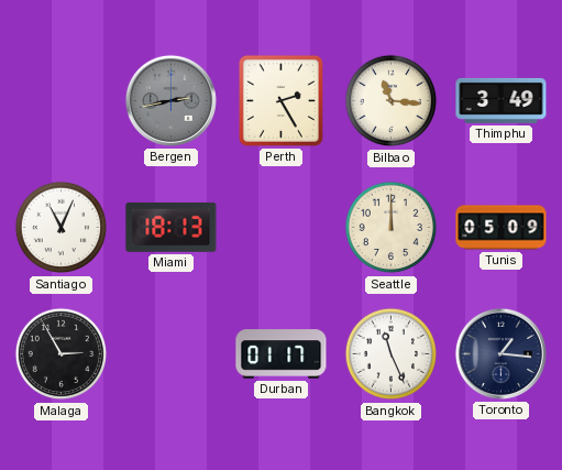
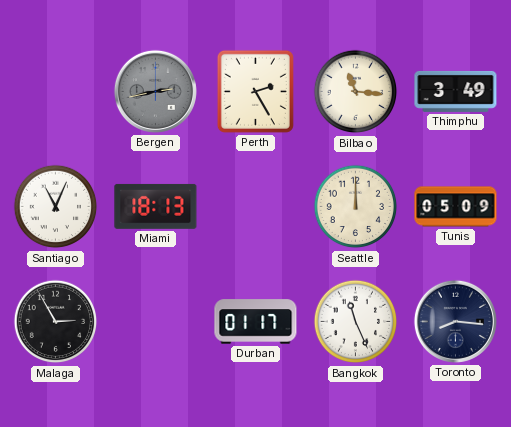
Toronto: 1:16 -> 8:16 (455, 321)
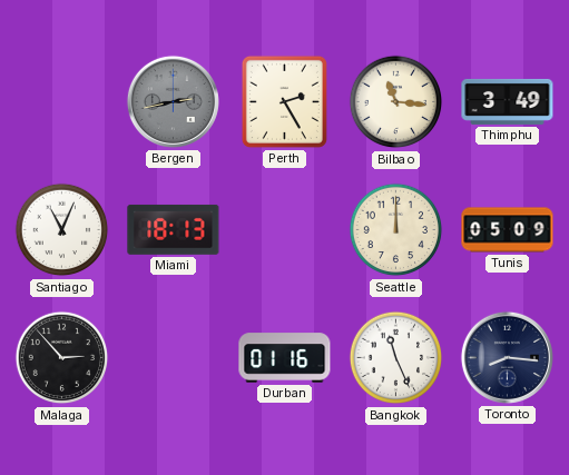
Malaga: 2:55 -> 2:53 (62, 358)
Durban: 01:17 -> 01:16 (285, 358)
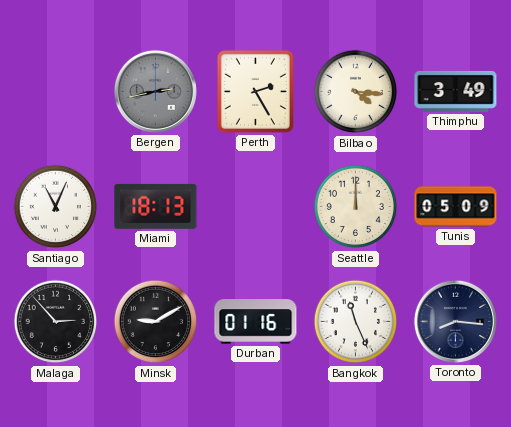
Bilbao: 11:16 -> 4:16 (356, 92)
Minsk: none -> 9:10 (156, 322)
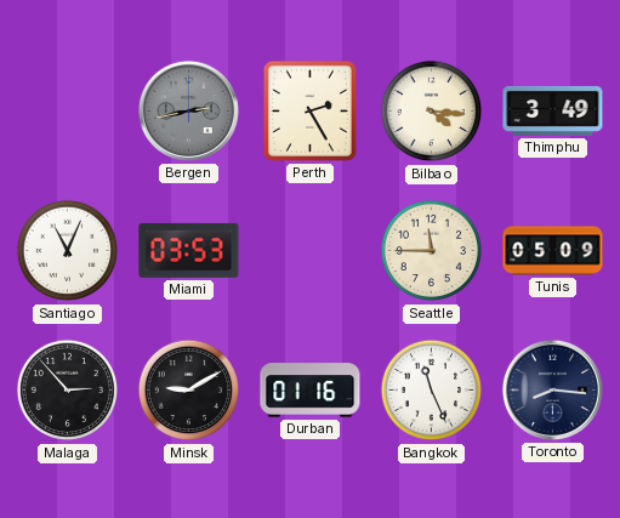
Miami: 18:13 -> 03:53 (189, 250)
Seattle: 12:00 -> 11:45 (432, 251)
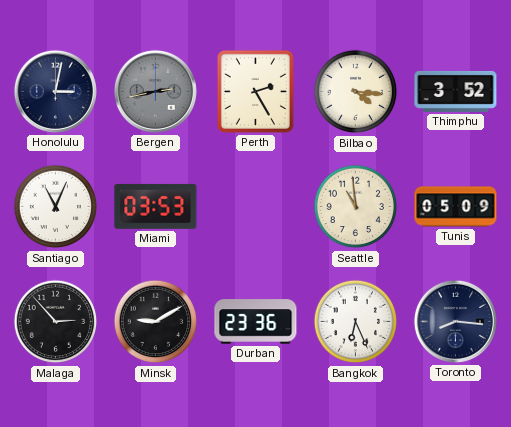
Honolulu: none -> 3:02 (55, 91)
Thimphu: 3:49 -> 3:52 (456, 91)
Seattle: 11:45 -> 10:59 (356, 207)
Durban: 01:16 -> 23:36 (256, 322)
Bangkok: 11:26 -> 6:26 (356, 322)
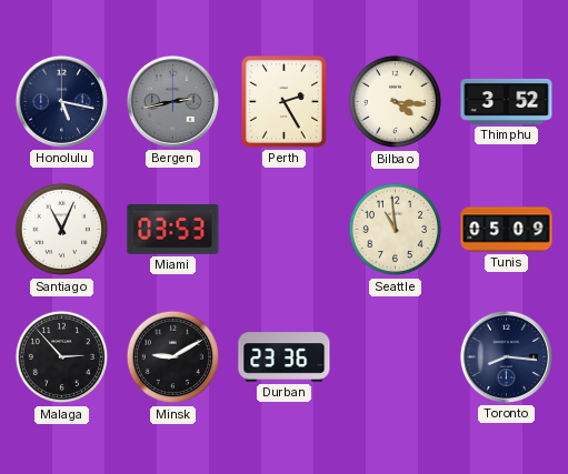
Honolulu: 3:02 -> 5:17 (61, 101)
Bangkok: 6:26 -> none (356, 322)
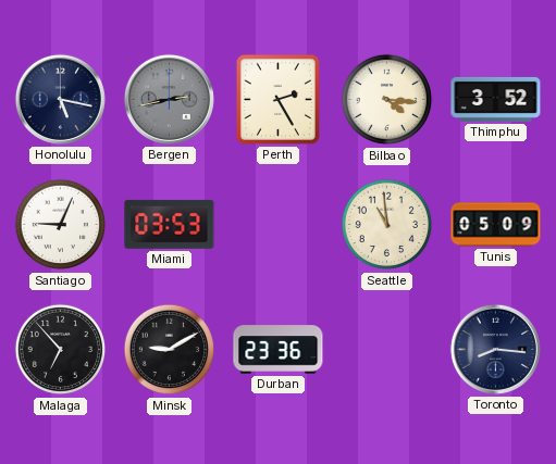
Santiago: 11:04 -> 9:04 (61, 225)
Malaga: 2:53 -> 6:53 (61, 350)
